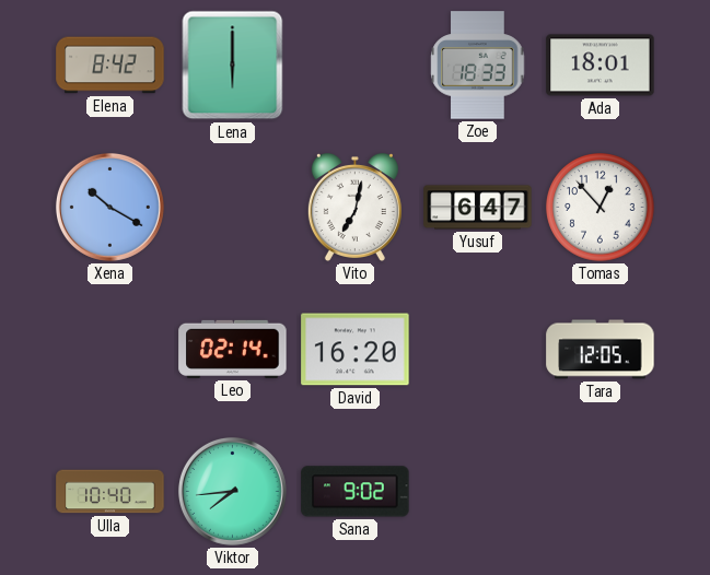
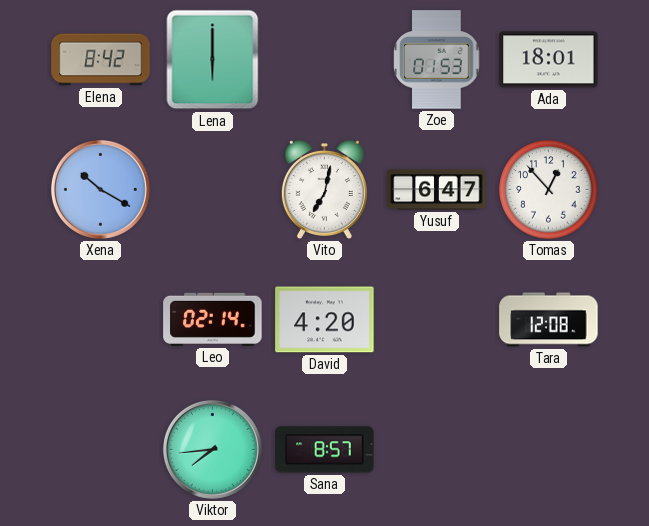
Zoe: 18:33 -> 01:53 (437, 60)
David: 16:20 -> 4:20 (325, 320)
Tara: 12:05 -> 12:08 (549, 320)
Ulla: 10:40 -> none (110, 492)
Sana: 9:02 -> 8:57 (325, 450)
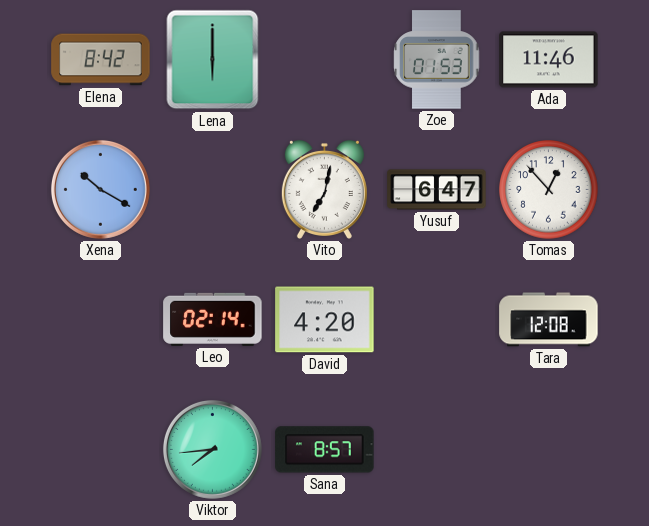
Ada: 18:01 -> 11:46 (549, 60)
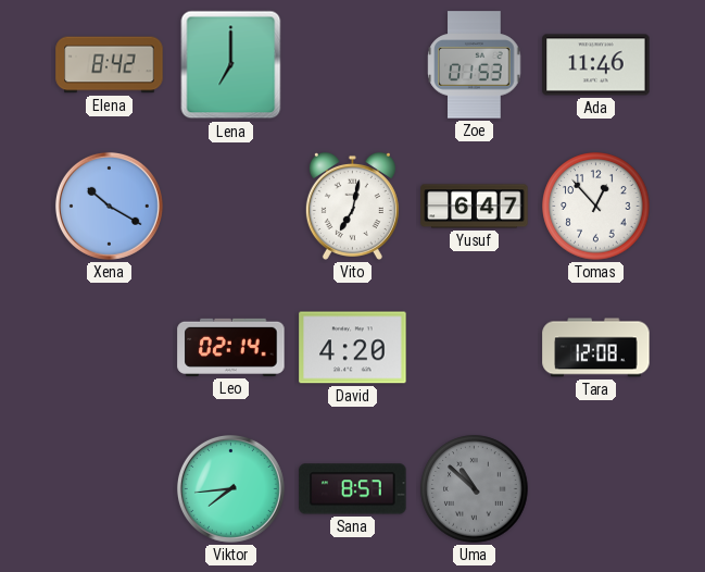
Lena: 6:00 -> 7:00 (231, 65)
Uma: none -> 10:52 (475, 489)
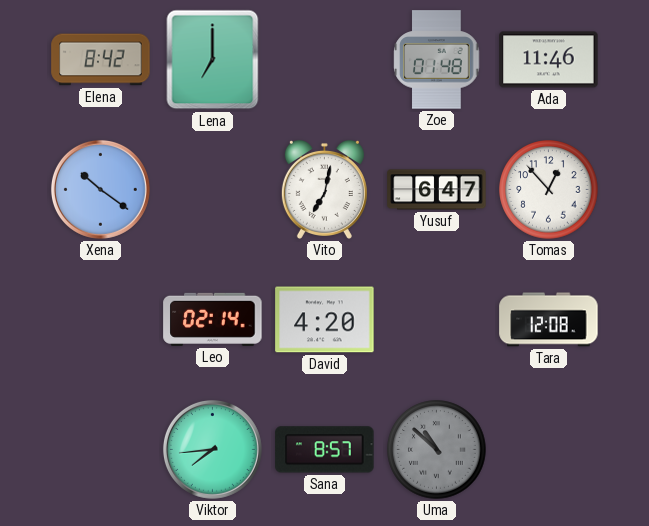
Zoe: 01:53 -> 01:48 (437, 60)
Xena: 10:20 -> 10:21 (100, 189)
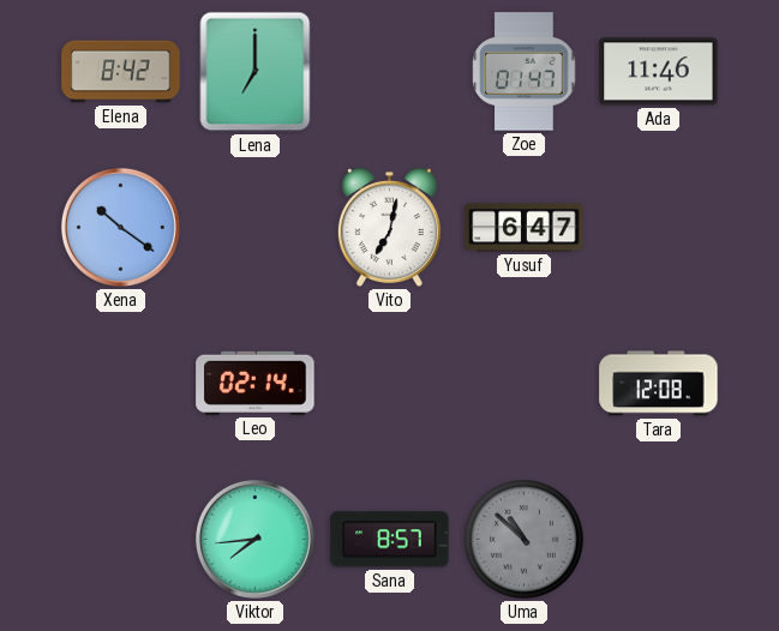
Zoe: 01:48 -> 01:47 (525, 72)
Tomas: 12:53 -> none (549, 190)
David: 4:20 -> none (325, 320)
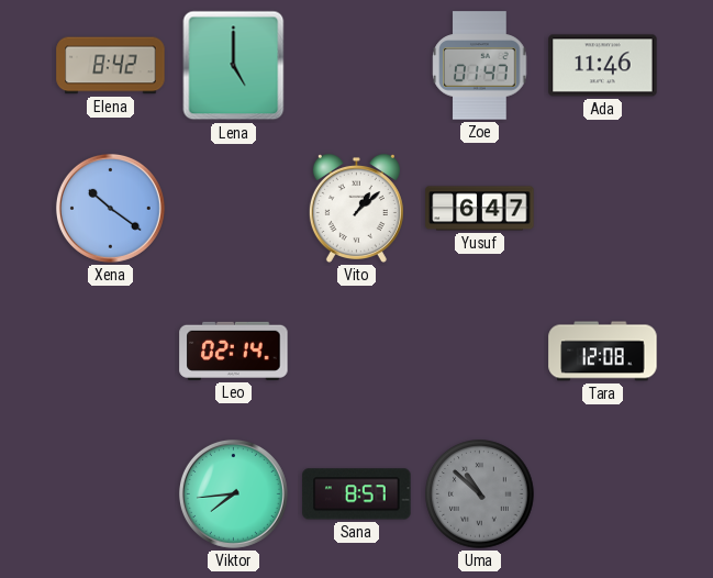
Lena: 7:00 -> 5:00 (234, 66)
Vito: 7:02 -> 1:08 (356, 208)
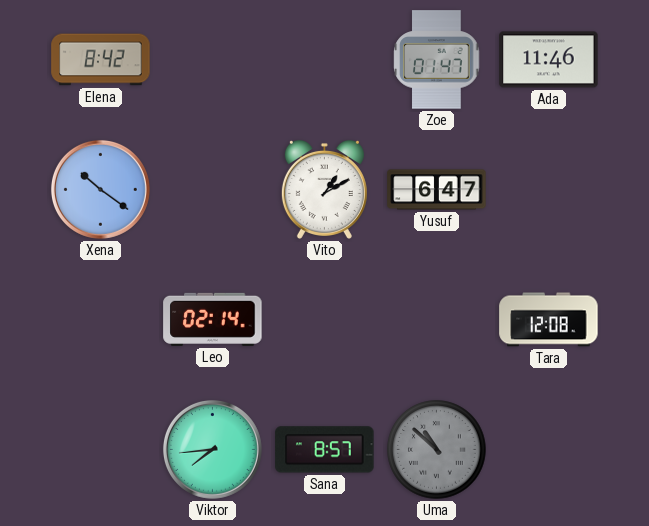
Lena: 5:00 -> none (234, 66)
Vito: 1:08 -> 1:10 (324, 189)
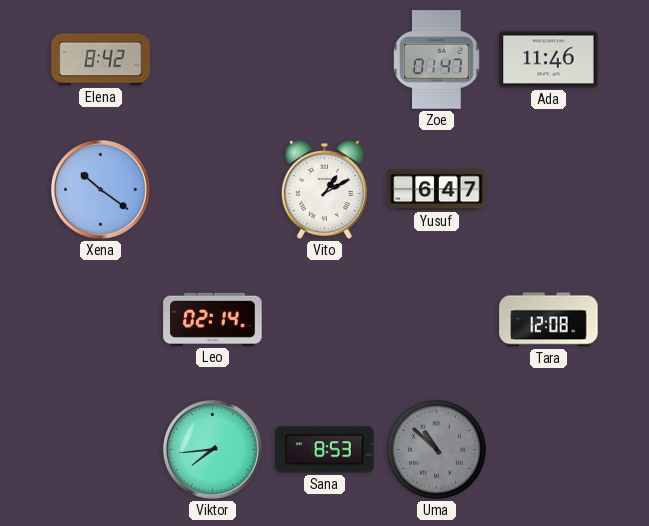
Sana: 8:57 -> 8:53 (325, 450)
